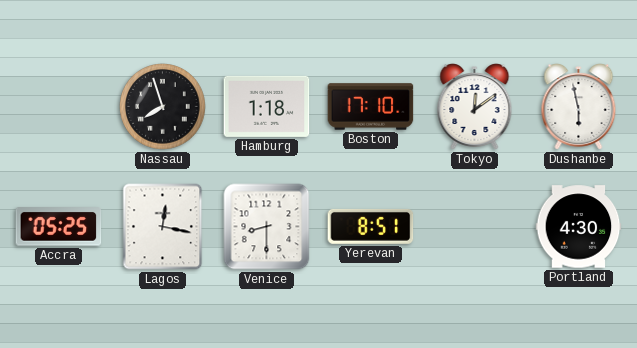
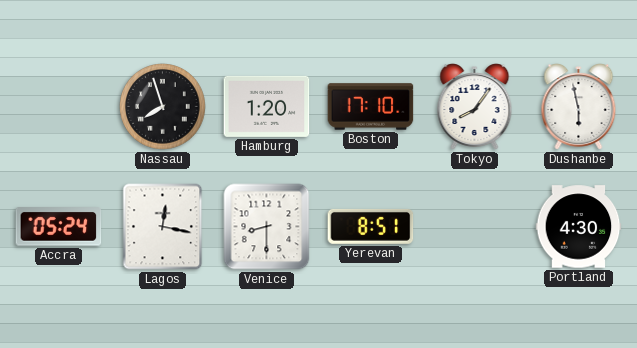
Hamburg: 1:18 -> 1:20 (267, 106)
Tokyo: 12:09 -> 8:06 (475, 107)
Accra: 05:25 -> 05:24 (59, 227)
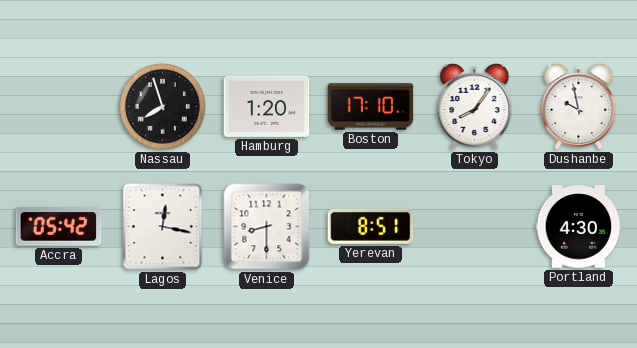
Dushanbe: 5:58 -> 9:58 (579, 107)
Accra: 05:24 -> 05:42 (59, 227)
